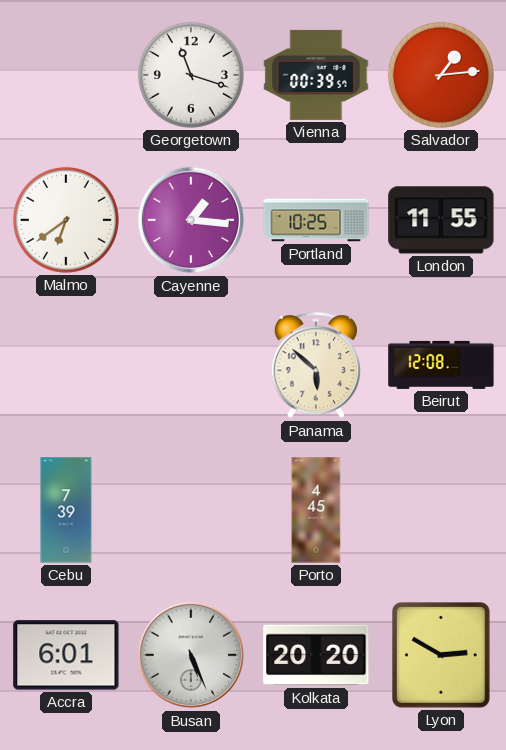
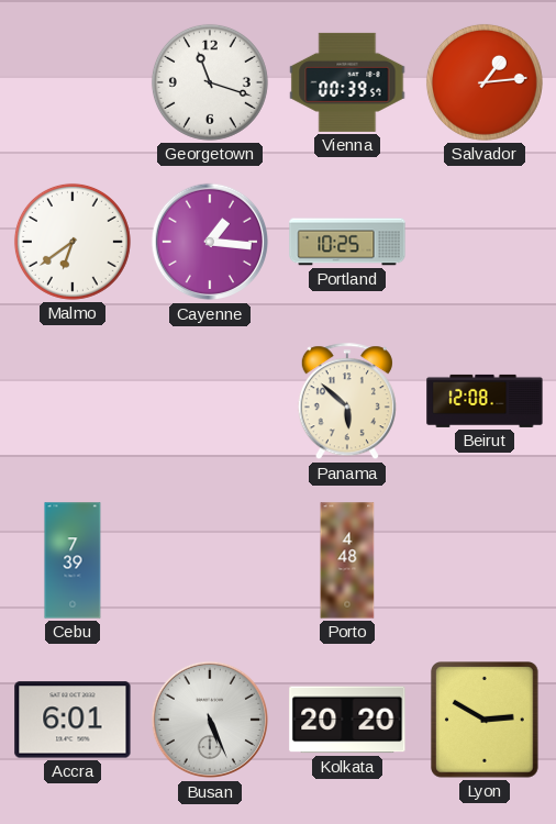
London: 11:55 -> none (441, 220)
Porto: 4:45 -> 4:48 (347, 560)
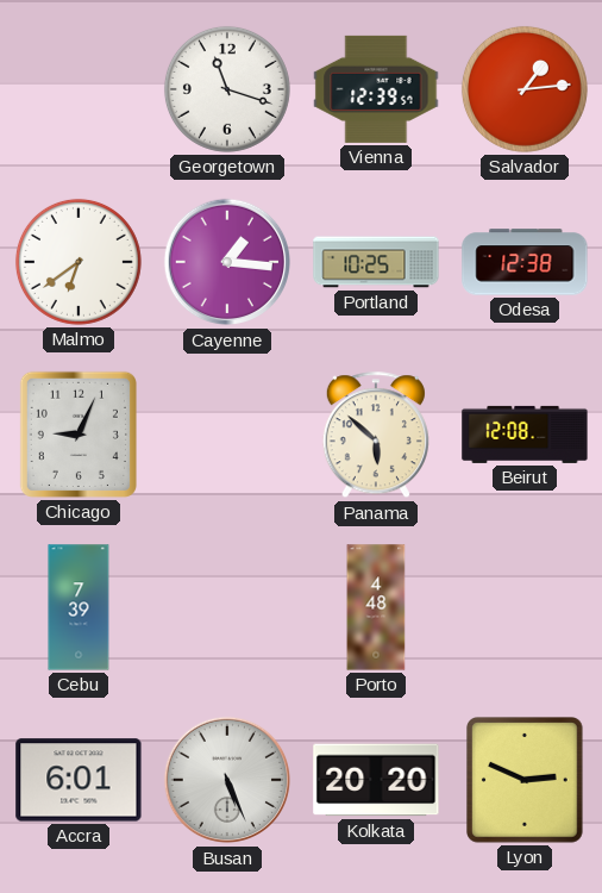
Vienna: 00:39 -> 12:39 (376, 89)
Odesa: none -> 12:38 (525, 262)
Chicago: none -> 9:04 (79, 435)
Lyon: 2:50 -> 2:49 (526, 781)
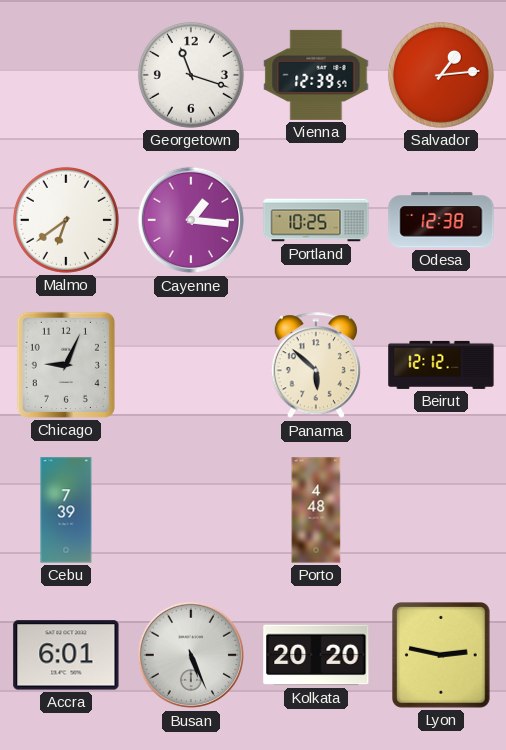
Beirut: 12:08 -> 12:12 (441, 365)
Lyon: 2:49 -> 2:47 (442, 656)
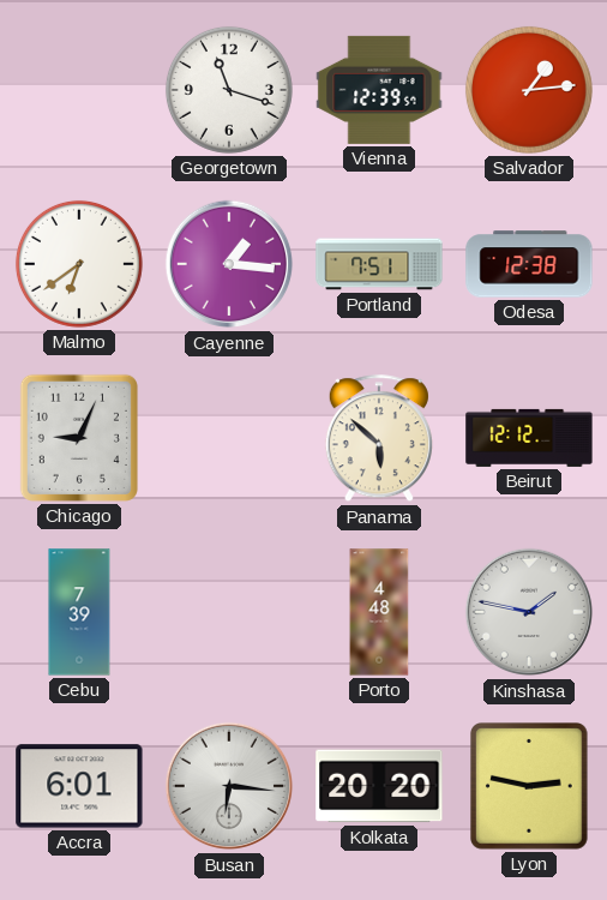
Portland: 10:25 -> 7:51 (379, 264)
Kinshasa: none -> 1:47 (529, 612)
Busan: 5:26 -> 6:16 (229, 786)
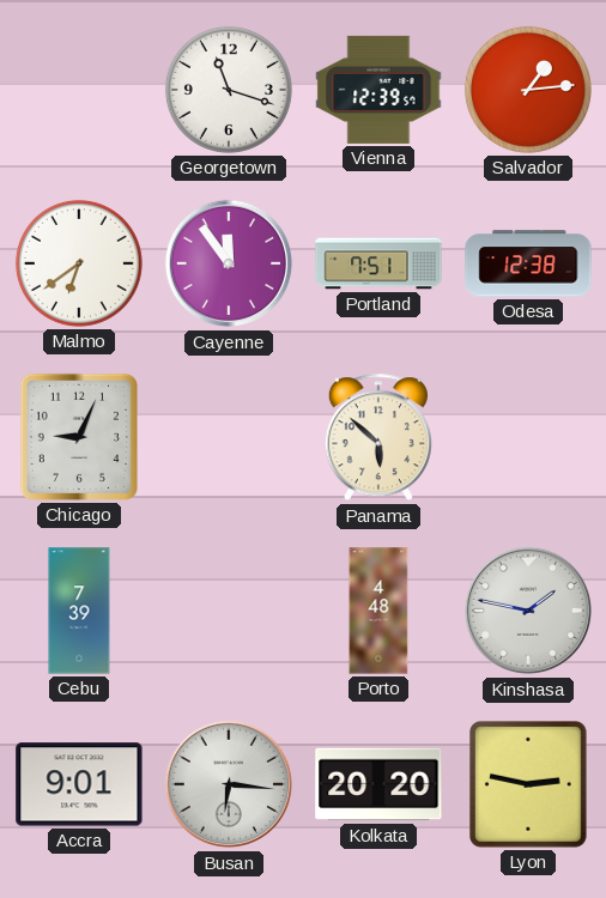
Cayenne: 1:16 -> 11:54 (229, 263)
Beirut: 12:12 -> none (529, 438)
Accra: 6:01 -> 9:01 (79, 784)
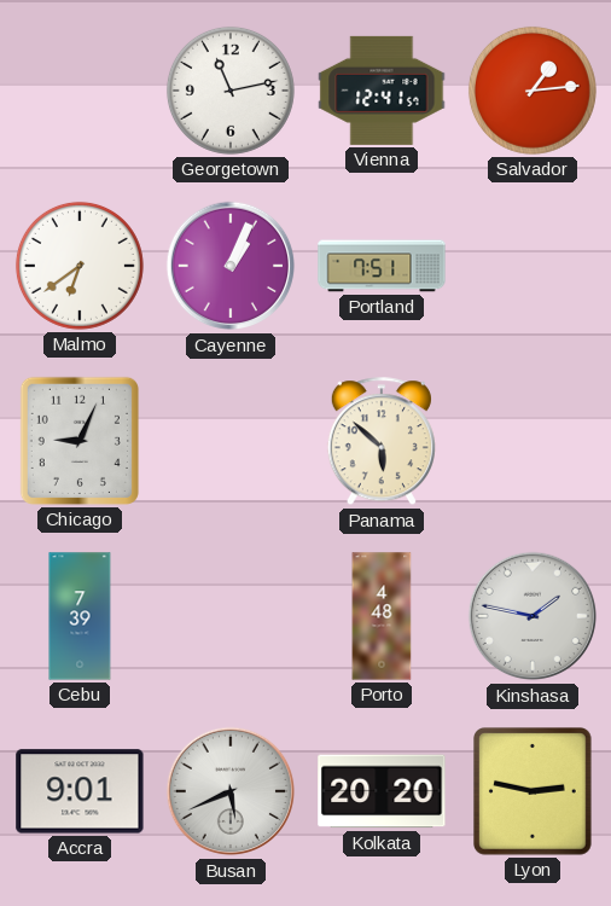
Georgetown: 11:18 -> 11:13 (231, 91)
Vienna: 12:39 -> 12:41 (382, 91)
Cayenne: 11:54 -> 1:04 (231, 266)
Odesa: 12:38 -> none (528, 263)
Busan: 6:16 -> 5:41 (231, 791)
